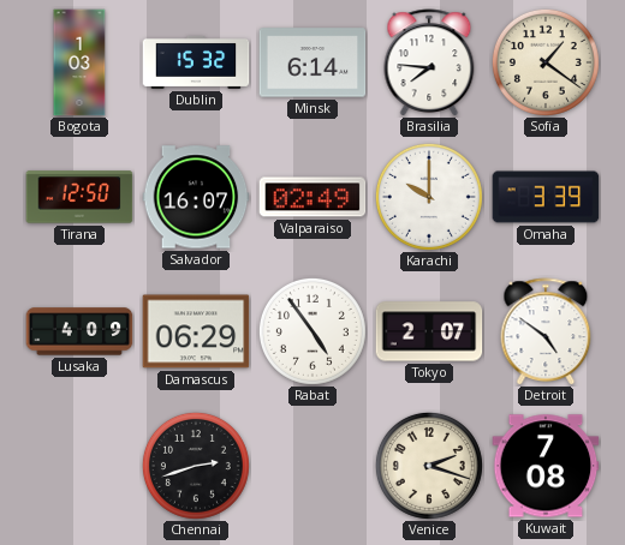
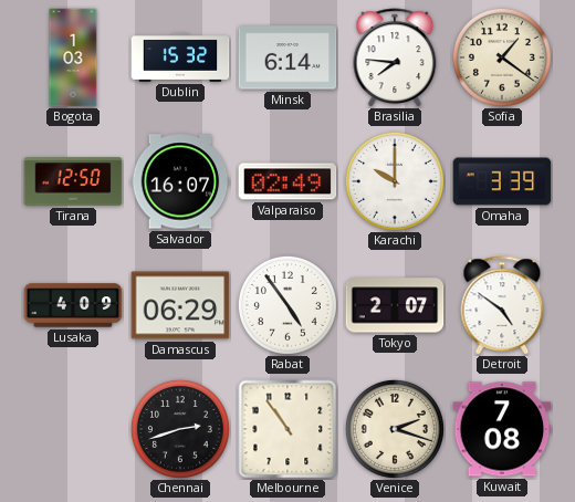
Melbourne: none -> 10:54 (287, 429)
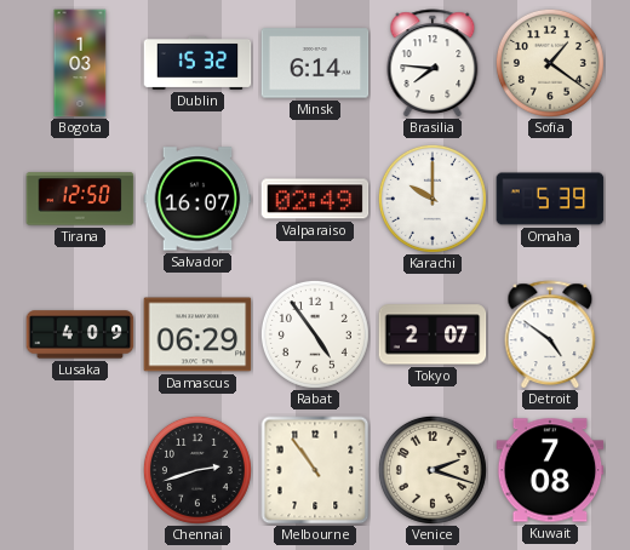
Omaha: 3:39 -> 5:39 (550, 199)
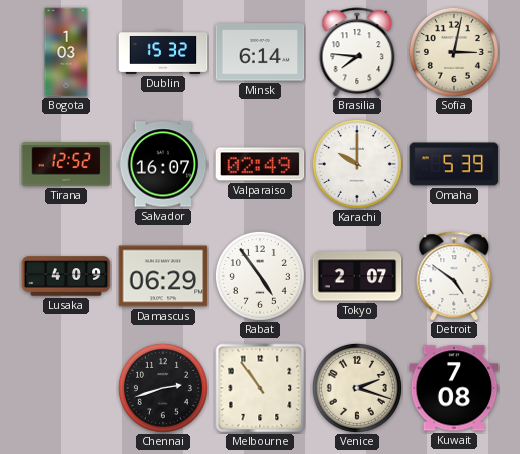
Sofia: 1:21 -> 3:02 (454, 52)
Tirana: 12:50 -> 12:52 (66, 164)
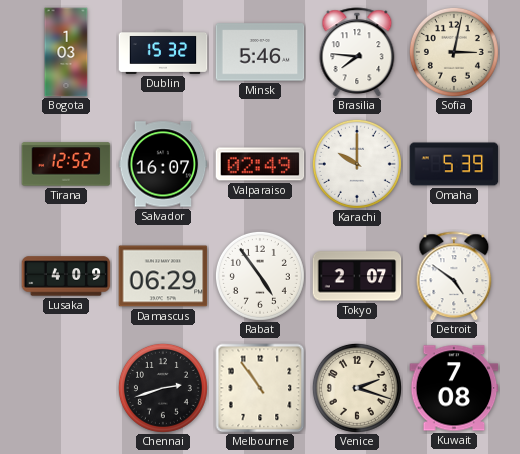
Minsk: 6:14 -> 5:46 (260, 52)
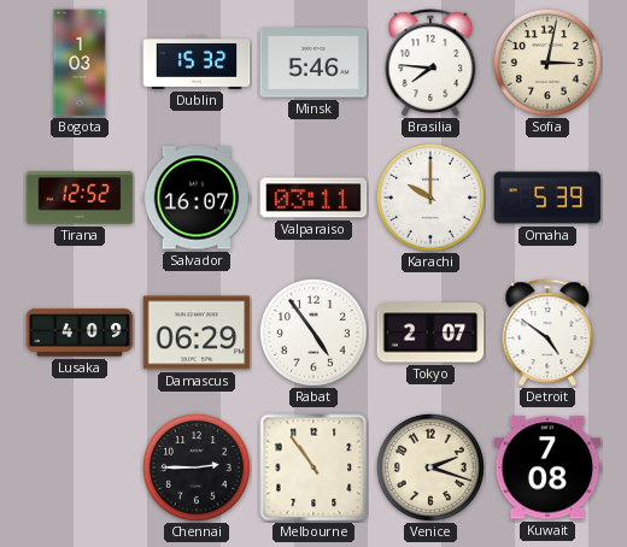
Valparaiso: 02:49 -> 03:11 (313, 198)
Chennai: 2:42 -> 2:45 (197, 467)
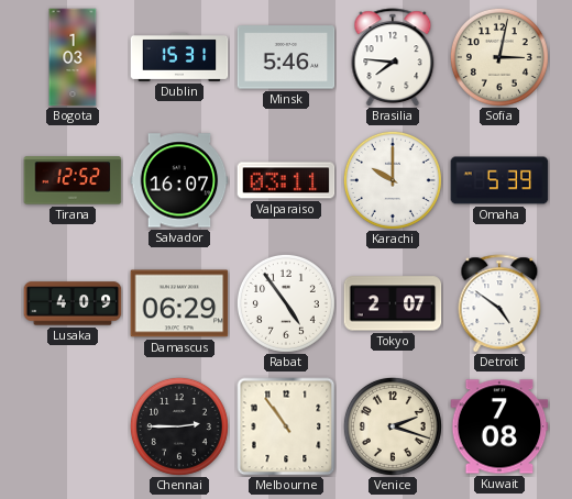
Dublin: 15:32 -> 15:31 (179, 57)
